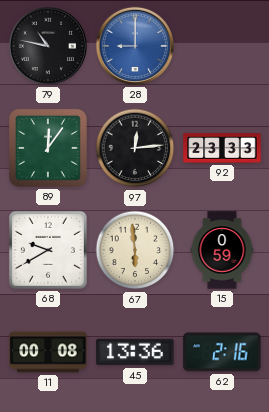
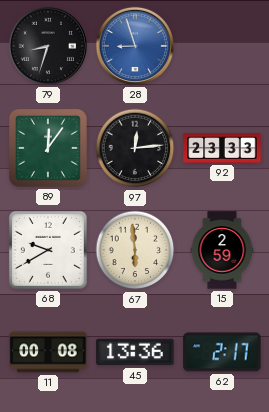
79: 10:47 -> 8:33 (48, 46)
28: 9:00 -> 8:57 (135, 46)
15: 0:59 -> 2:59 (222, 250)
62: 2:16 -> 2:17 (222, 352)
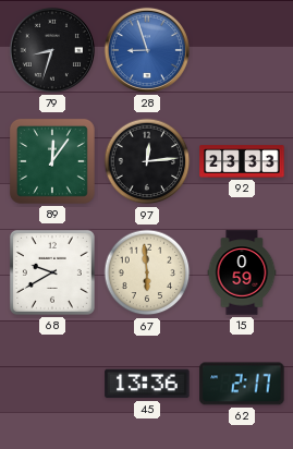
15: 2:59 -> 0:59 (242, 272)
11: 00:08 -> none (48, 352)
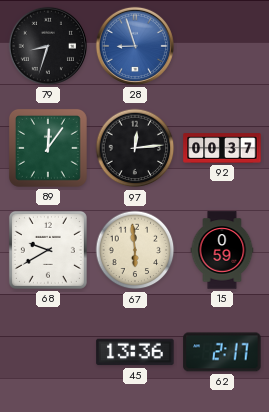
92: 23:33 -> 00:37 (222, 148)
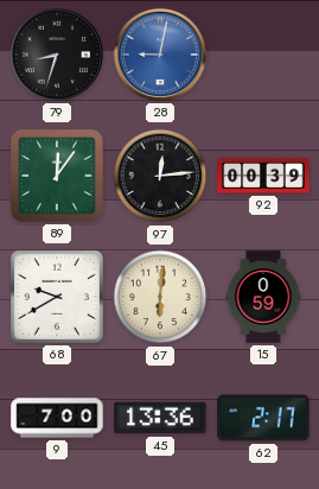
28: 8:57 -> 9:02 (160, 55)
92: 00:37 -> 00:39 (263, 176)
67: 5:59 -> 6:01 (160, 297)
9: none -> 7:00 (57, 418)
